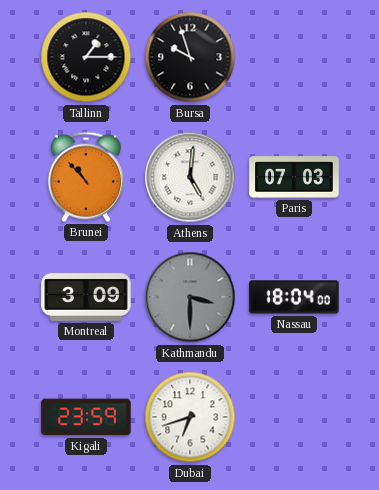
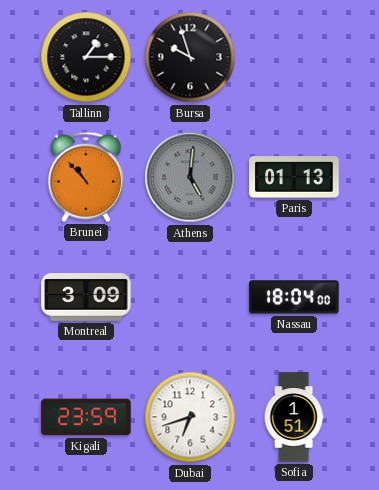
Athens dial: white -> grey (190, 177)
Paris: 07:03 -> 01:13 (294, 177)
Kathmandu: 3:30 -> none (190, 297)
Sofia: none -> 1:51 (294, 417)
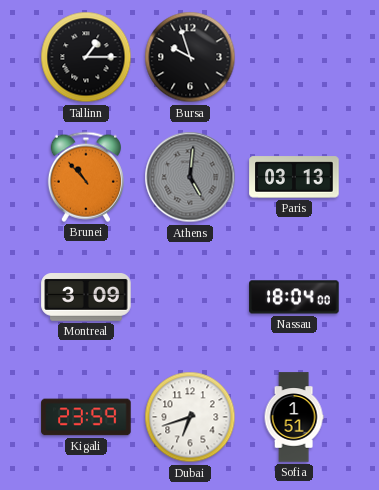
Paris: 01:13 -> 03:13 (294, 177)
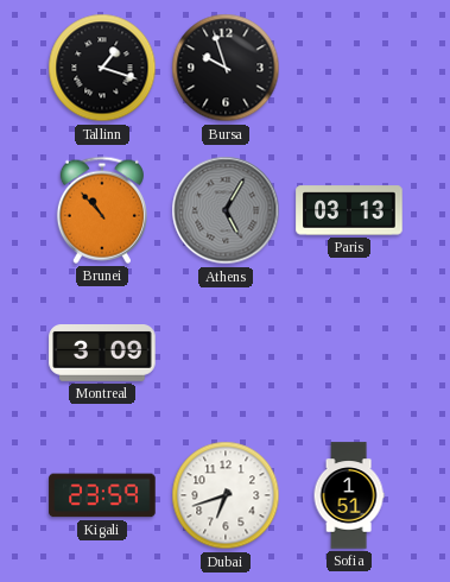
Tallinn: 1:15 -> 1:18 (102, 68)
Athens: 5:01 -> 5:05 (226, 210)
Nassau: 18:04 -> none (294, 297)
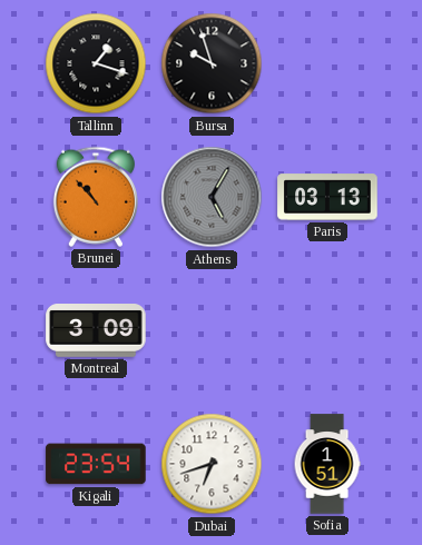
Kigali: 23:59 -> 23:54 (96, 464)
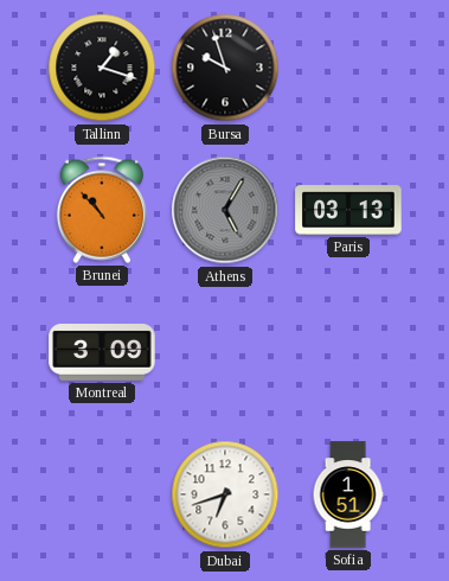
Kigali: 23:54 -> none (96, 464)
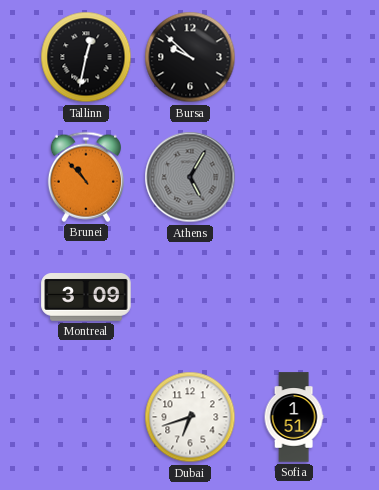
Tallinn: 1:18 -> 12:32 (86, 57)
Bursa: 9:57 -> 9:52 (190, 57)
Paris: 03:13 -> none (348, 210)
